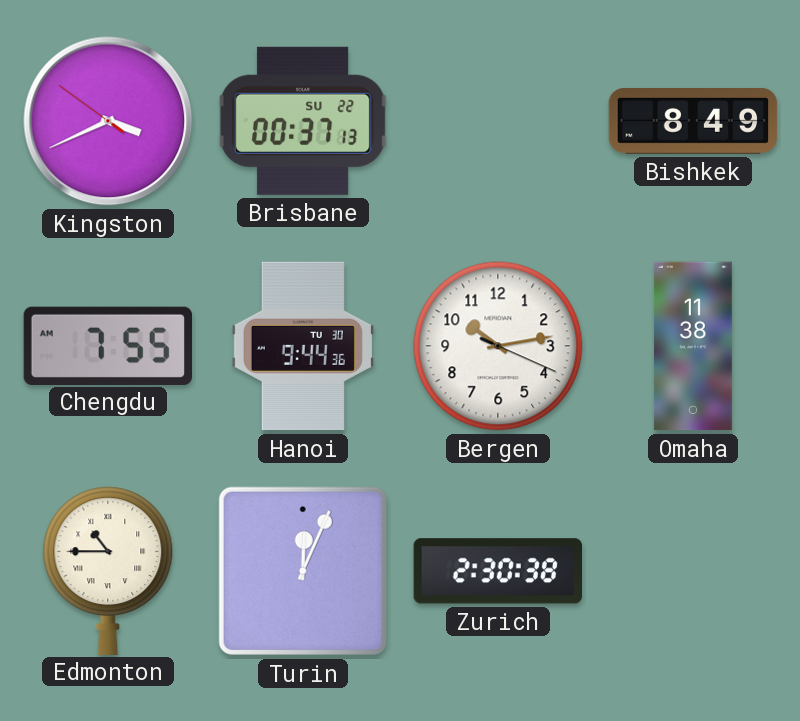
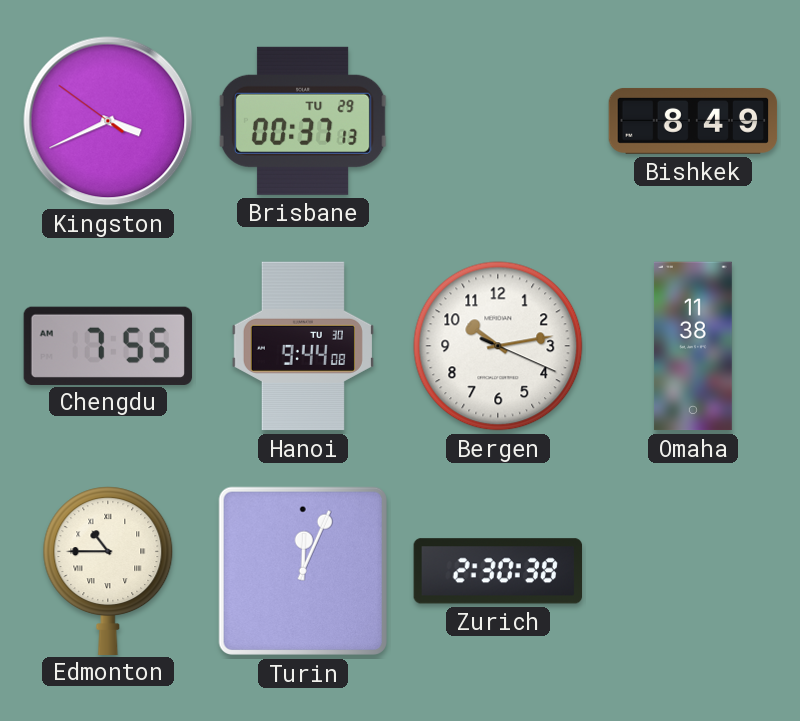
Brisbane date: SU 22 -> TU 29 (303, 121)
Hanoi: 9:44:36 -> 9:44:08 (303, 346)
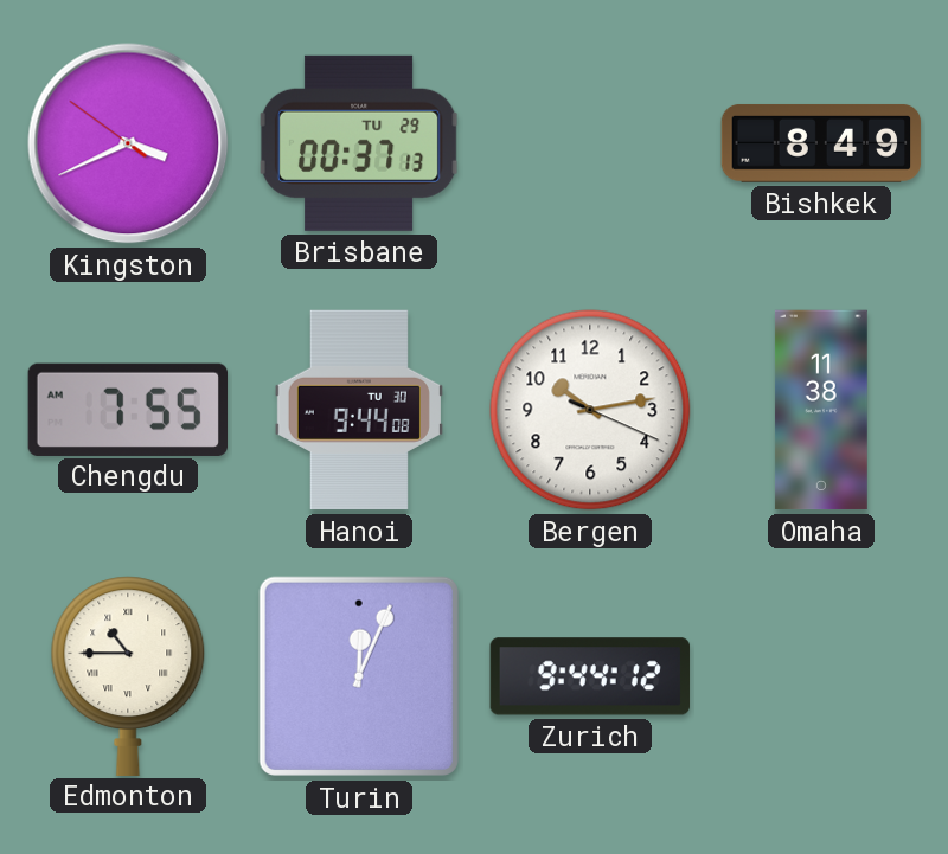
Zurich: 2:30 -> 9:44 (589, 676)
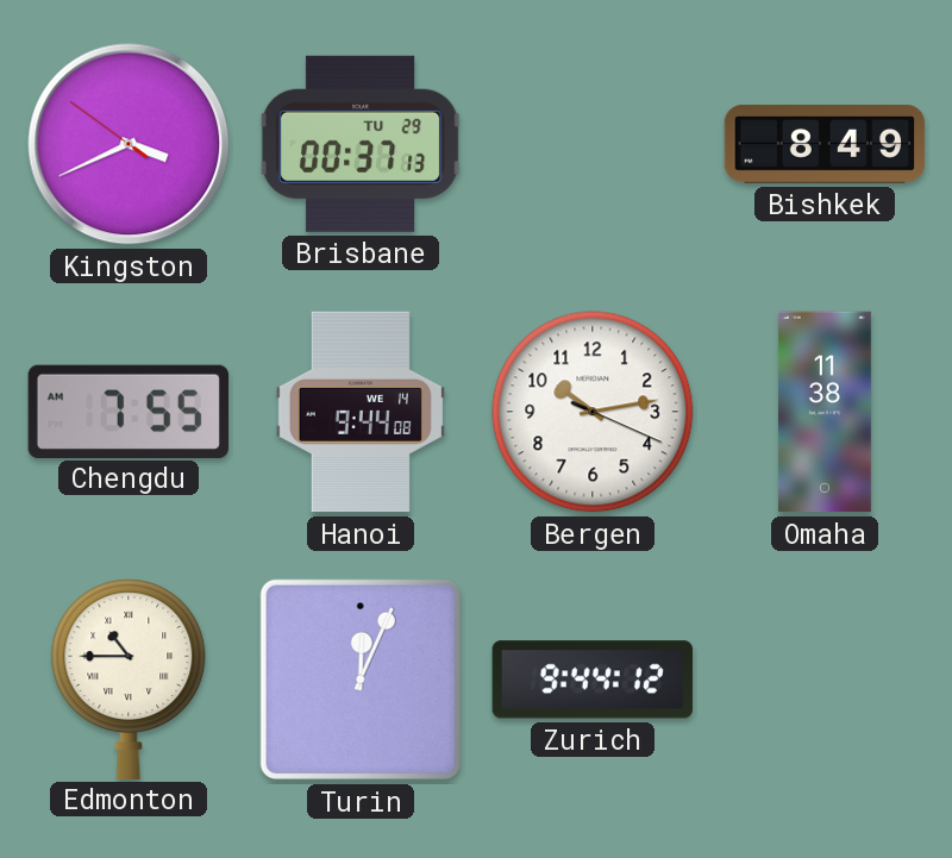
Hanoi date: TU 30 -> WE 14 (361, 412)
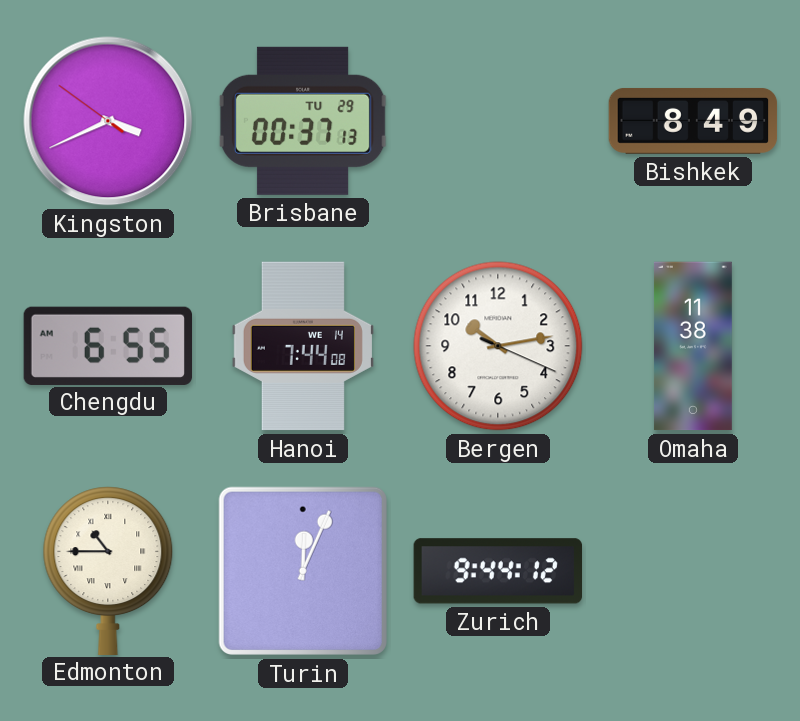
Chengdu: 7:55 -> 6:55 (107, 345)
Hanoi: 9:44 -> 7:44 (303, 346)
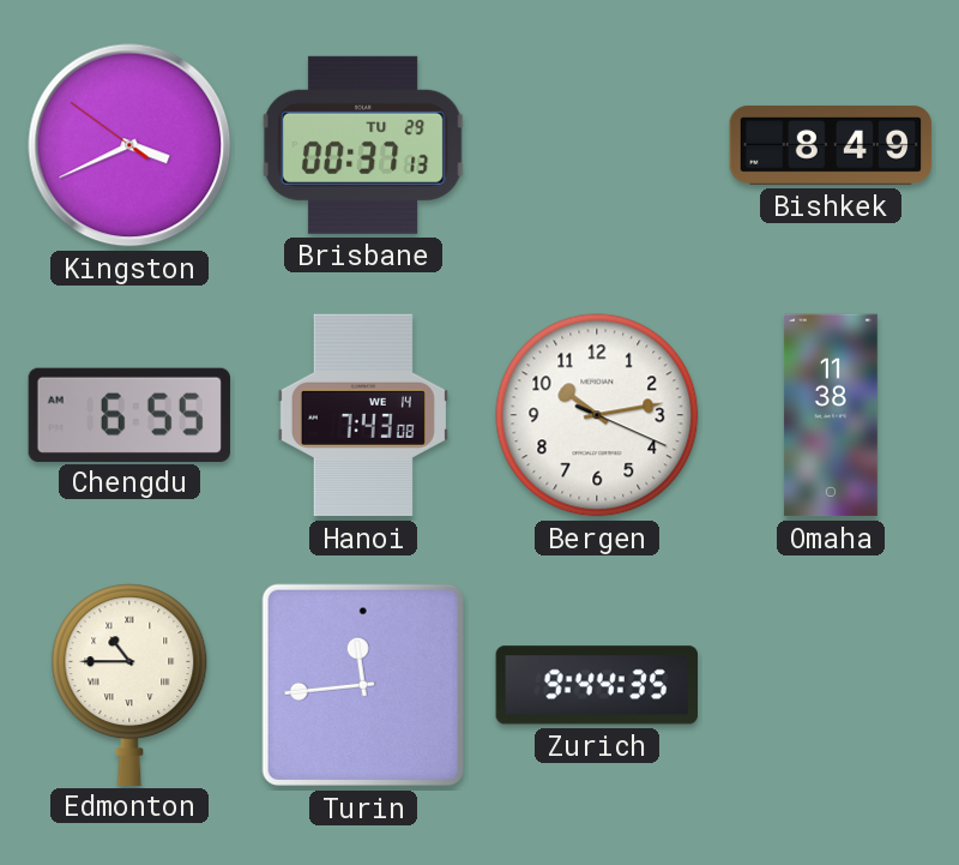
Hanoi: 7:44 -> 7:43 (363, 415)
Turin: 12:04 -> 11:44 (363, 685)
Zurich: 9:44:12 -> 9:44:35 (596, 685)
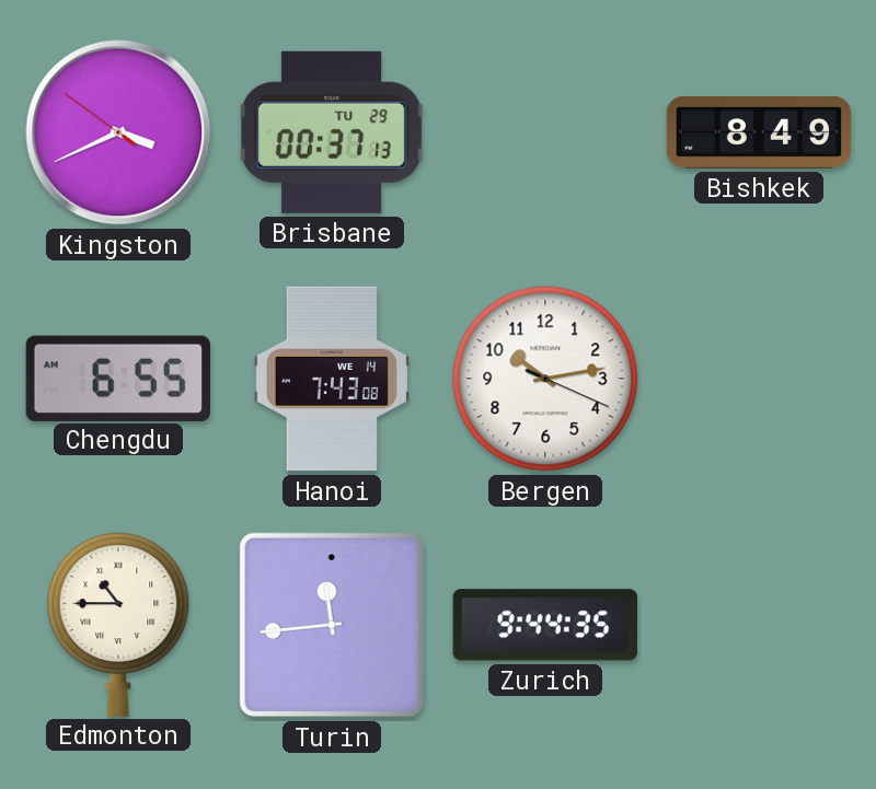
Omaha: 11:38 -> none (831, 415)
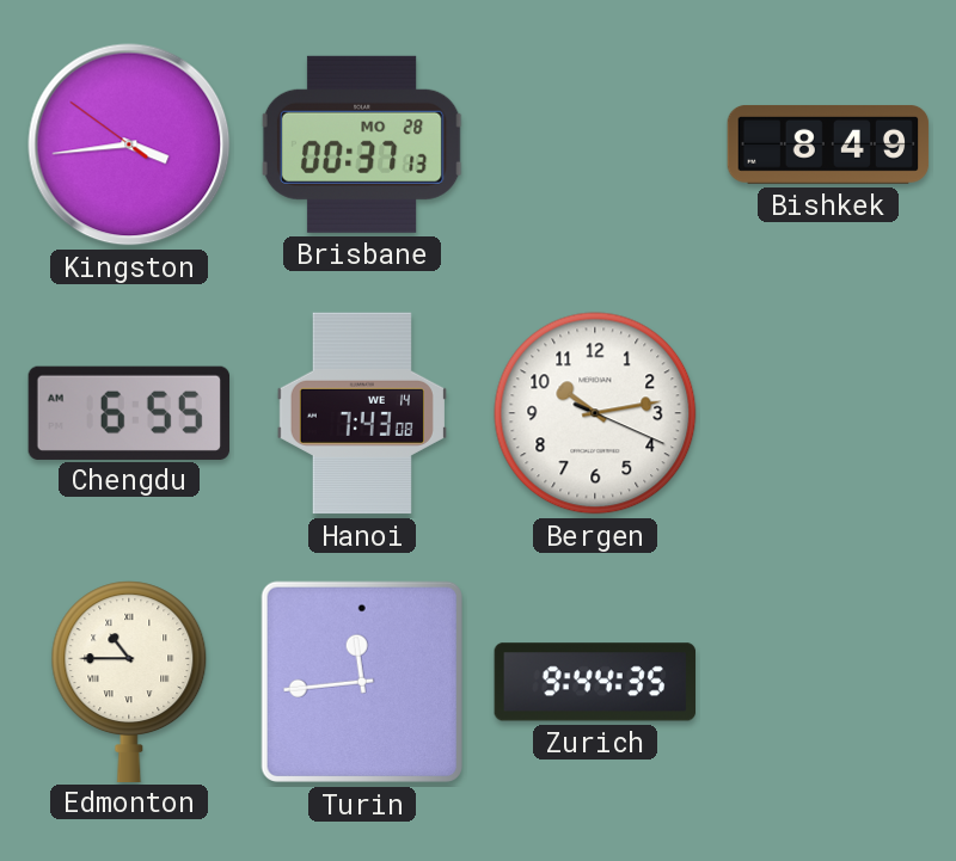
Kingston: 3:40 -> 3:43 (129, 144)
Brisbane date: TU 29 -> MO 28 (362, 144)
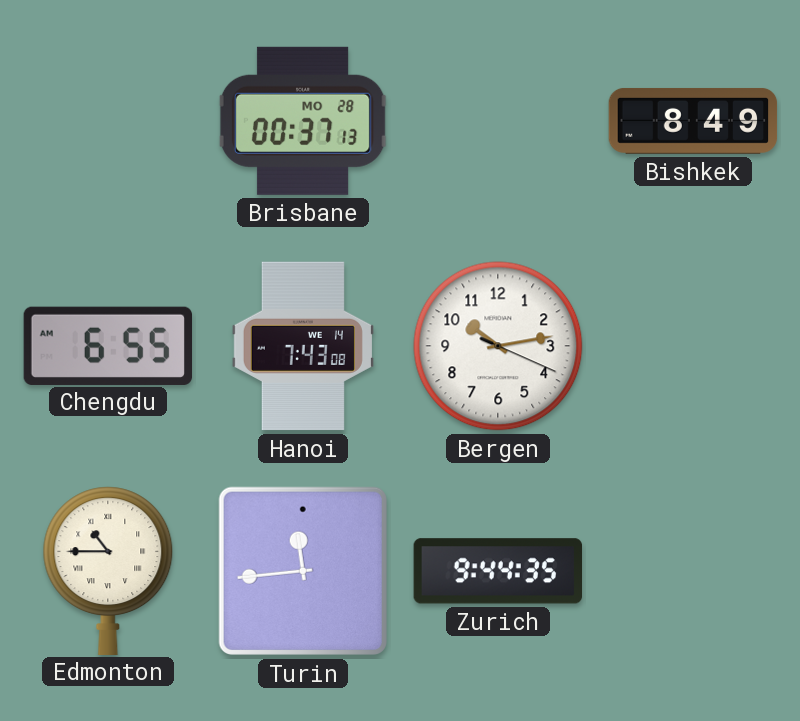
Kingston: 3:43 -> none (129, 144)
